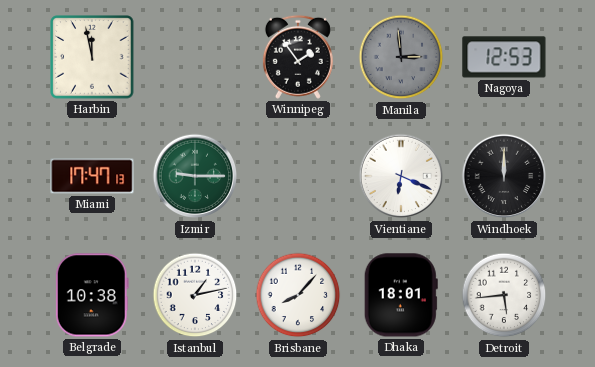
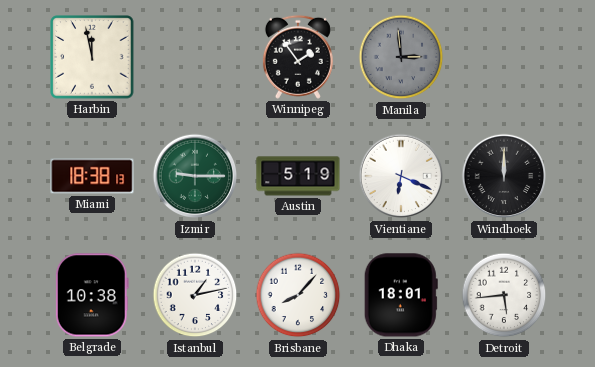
Nagoya: 12:53 -> none (504, 57)
Miami: 17:47 -> 18:38 (92, 176)
Austin: none -> 5:19 (298, 176)
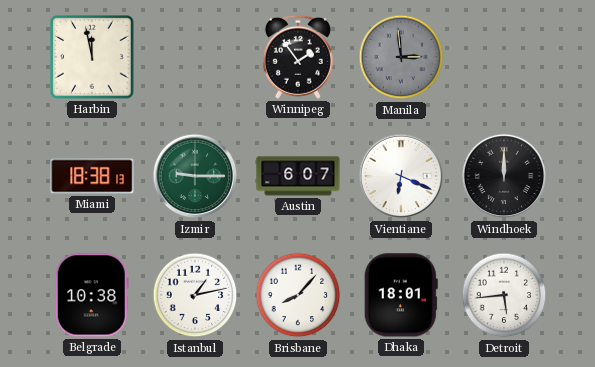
Austin: 5:19 -> 6:07 (298, 176)
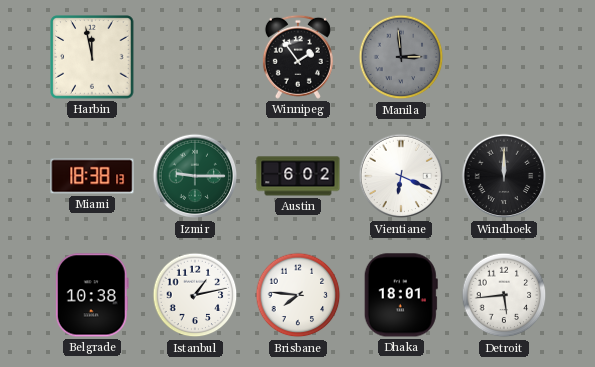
Austin: 6:07 -> 6:02 (298, 176)
Brisbane: 8:07 -> 7:46 (298, 295)
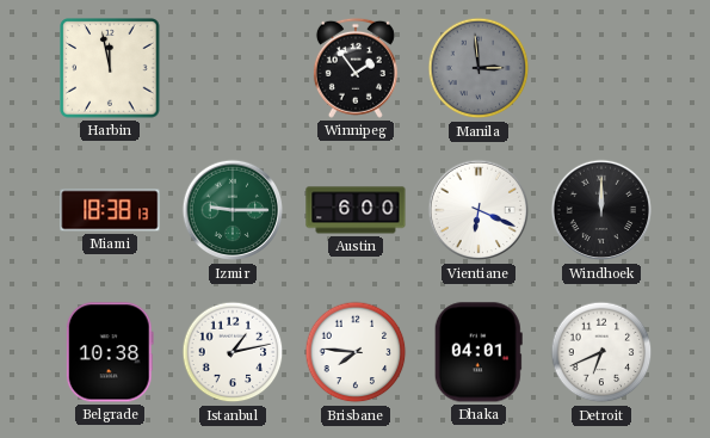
Austin: 6:02 -> 6:00 (356, 210)
Dhaka: 18:01 -> 04:01 (479, 352)
Detroit: 5:44 -> 6:41 (601, 352)
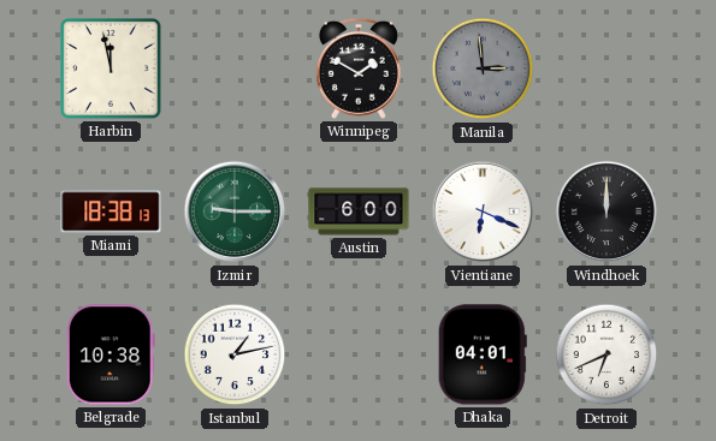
Winnipeg: 1:54 -> 1:50 (359, 68)
Brisbane: 7:46 -> none (356, 352)
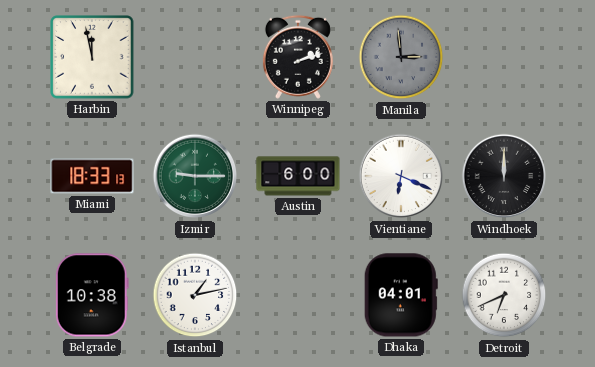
Winnipeg: 1:50 -> 2:12 (298, 57)
Miami: 18:38 -> 18:33 (92, 176)
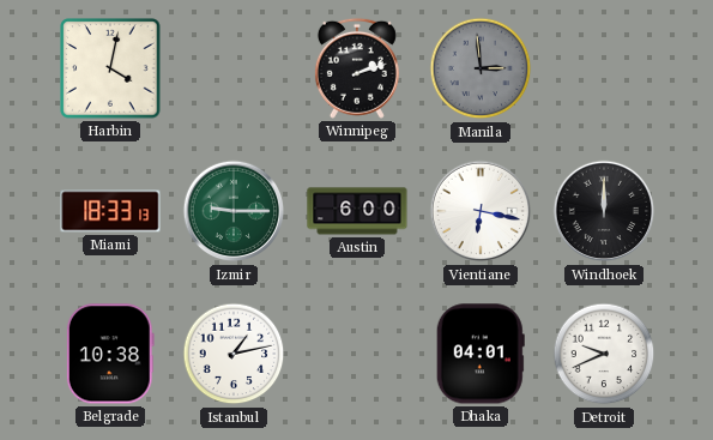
Harbin: 11:58 -> 4:02 (110, 68)
Vientiane: 6:19 -> 6:17 (481, 211)
Detroit: 6:41 -> 9:41 (604, 354)
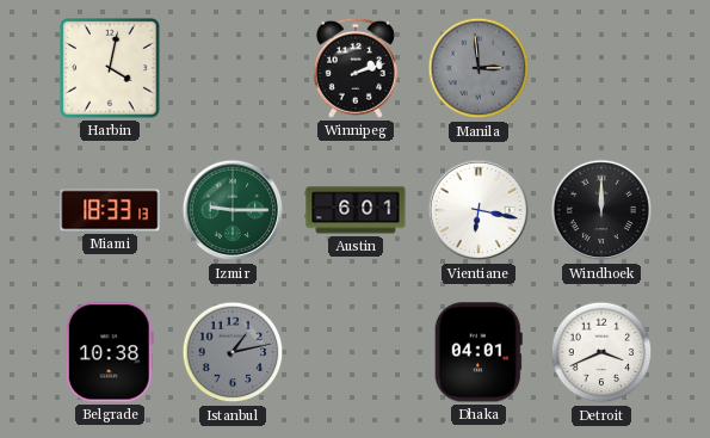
Austin: 6:00 -> 6:01 (356, 210)
Istanbul dial: white -> grey (233, 352)
Detroit: 9:41 -> 3:41 (601, 352)
